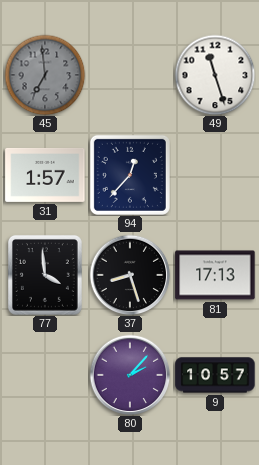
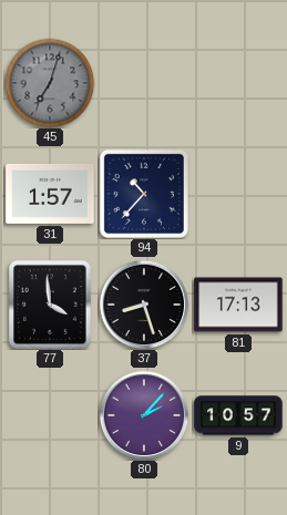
45: 6:59 -> 7:03 (50, 83)
49: 11:27 -> none (215, 75)
94: 12:37 -> 10:37 (144, 194)
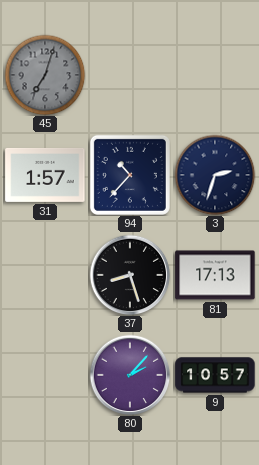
3: none -> 2:33 (215, 175)
77: 3:59 -> none (50, 305)
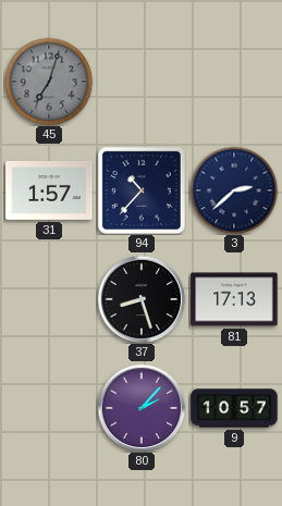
3: 2:33 -> 2:38 (234, 190)
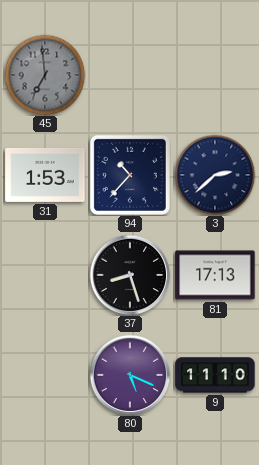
45: 7:03 -> 6:59 (45, 75)
31: 1:57 -> 1:53 (45, 175)
80: 2:07 -> 5:19 (130, 375)
9: 10:57 -> 11:10 (215, 375)
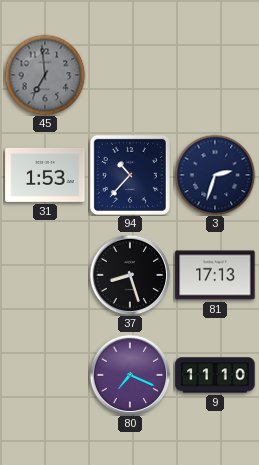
3: 2:38 -> 2:33 (215, 175)
80: 5:19 -> 7:19 (130, 375)
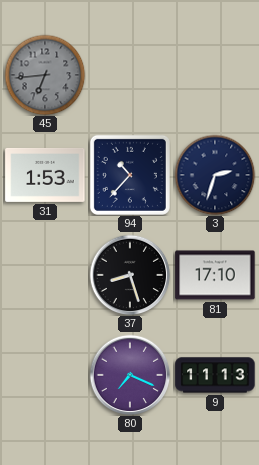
45: 6:59 -> 6:44 (45, 75)
81: 17:13 -> 17:10 (215, 275)
9: 11:10 -> 11:13 (215, 375)
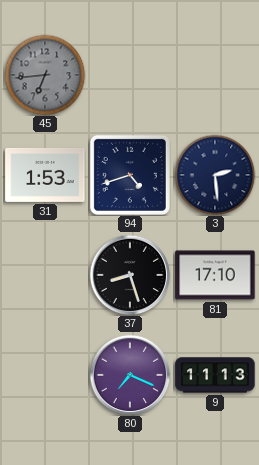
94: 10:37 -> 4:42 (130, 175)
3: 2:33 -> 2:29 (215, 175)
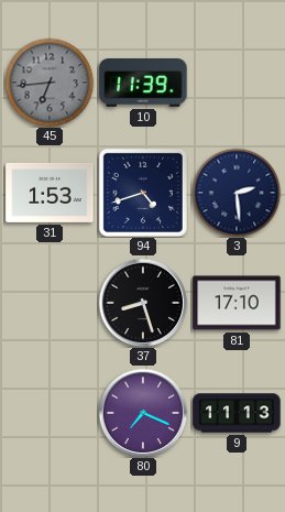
10: none -> 11:39 (143, 84)
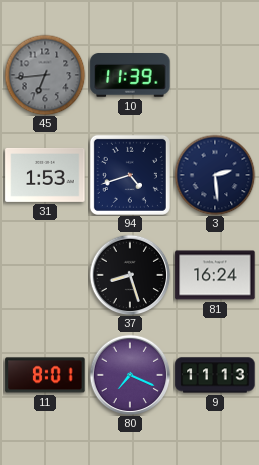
81: 17:10 -> 16:24 (215, 275)
11: none -> 8:01 (45, 375)
